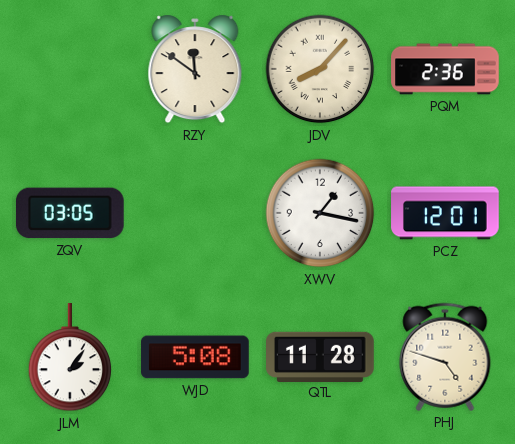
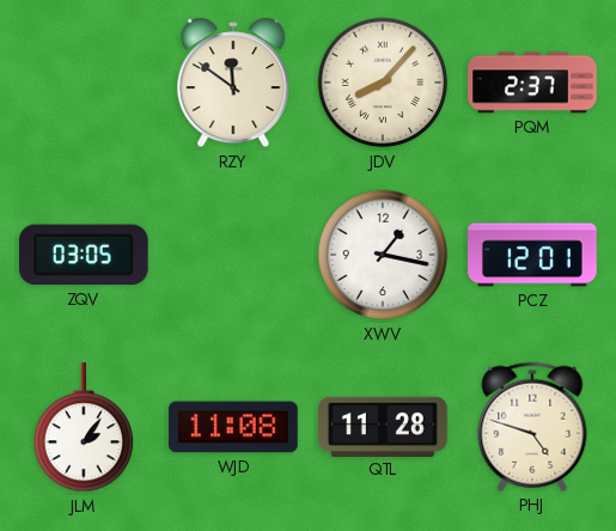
PQM: 2:36 -> 2:37 (532, 83)
WJD: 5:08 -> 11:08 (233, 427)
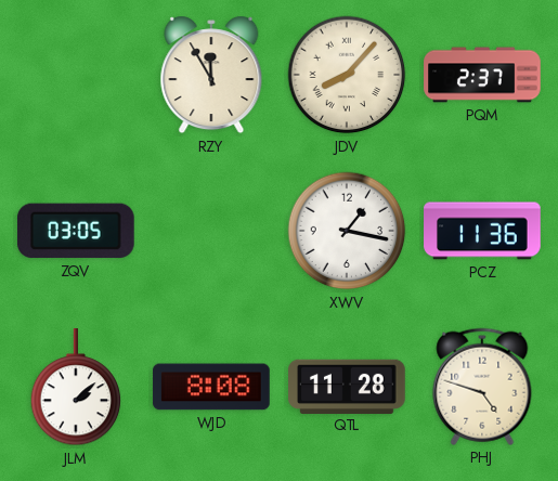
RZY: 11:51 -> 11:55 (211, 75)
PCZ: 12:01 -> 11:36 (482, 231)
JLM: 2:06 -> 2:08 (76, 388)
WJD: 11:08 -> 8:08 (211, 387)
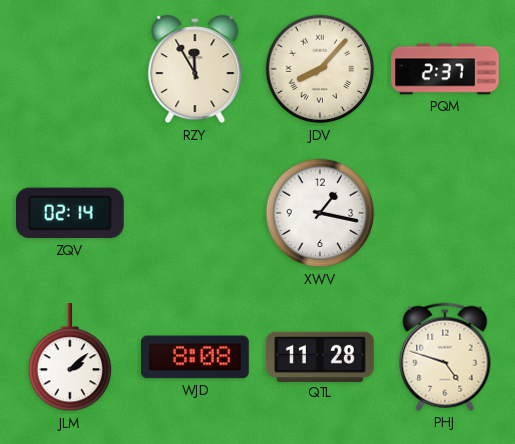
ZQV: 03:05 -> 02:14 (70, 213)
PCZ: 11:36 -> none (482, 231)
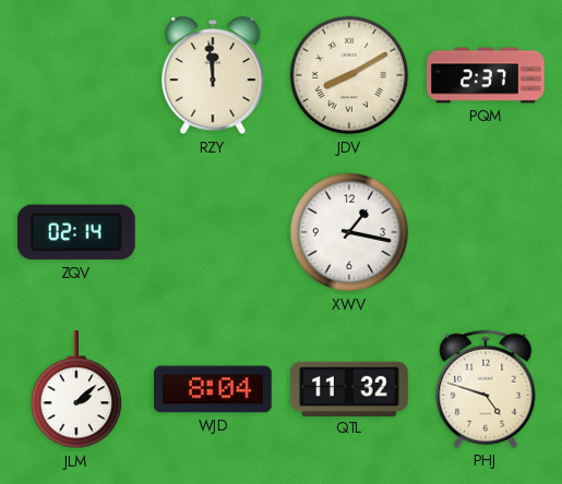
RZY: 11:55 -> 11:59 (213, 75)
JDV: 8:07 -> 8:10 (349, 75)
WJD: 8:08 -> 8:04 (213, 389)
QTL: 11:28 -> 11:32 (349, 388)
